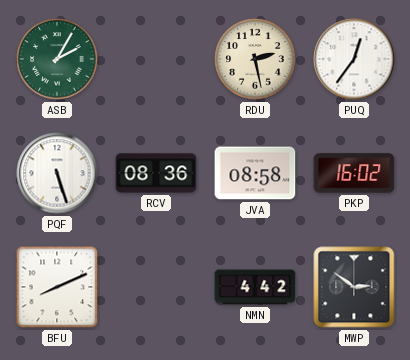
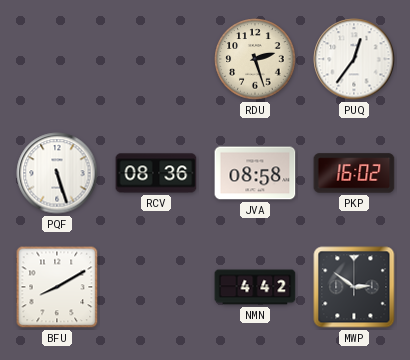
ASB: 2:05 -> none (57, 59)
RDU: 2:28 -> 2:27 (255, 59)
BFU: 8:11 -> 8:10 (57, 287)
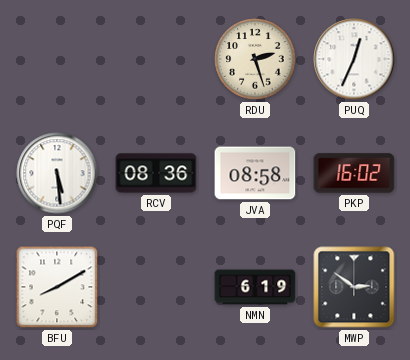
PUQ: 12:36 -> 12:34 (354, 59)
PQF: 5:27 -> 5:29 (57, 173)
NMN: 4:42 -> 6:19 (255, 287)
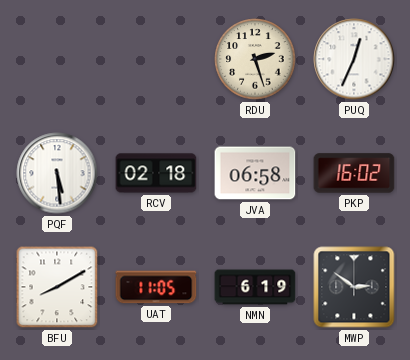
RCV: 08:36 -> 02:18 (156, 173)
JVA: 08:58 -> 06:58 (255, 173)
UAT: none -> 11:05 (156, 287)
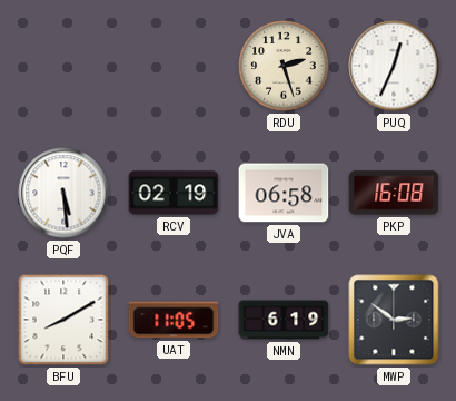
RCV: 02:18 -> 02:19 (174, 193)
PKP: 16:02 -> 16:08 (394, 193)
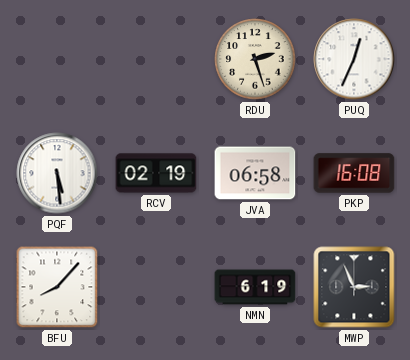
BFU: 8:10 -> 8:07 (57, 287)
UAT: 11:05 -> none (174, 320)
MWP: 2:51 -> 2:56 (354, 287)
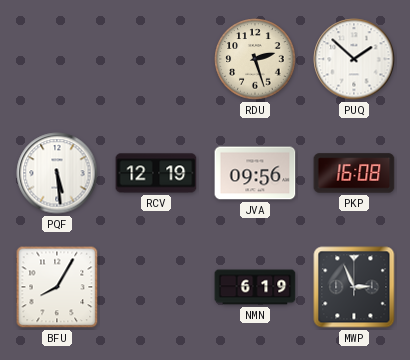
PUQ: 12:34 -> 1:52 (354, 59)
RCV: 02:19 -> 12:19 (156, 173)
JVA: 06:58 -> 09:56 (255, 173)
BFU: 8:07 -> 8:05 (57, 287)
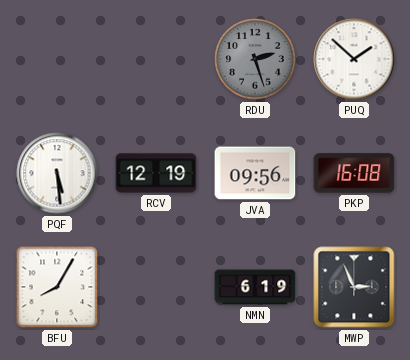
RDU dial: cream -> grey (255, 59)
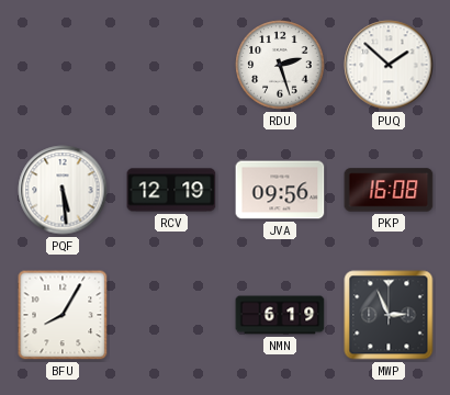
RDU dial: grey -> white (280, 65)
